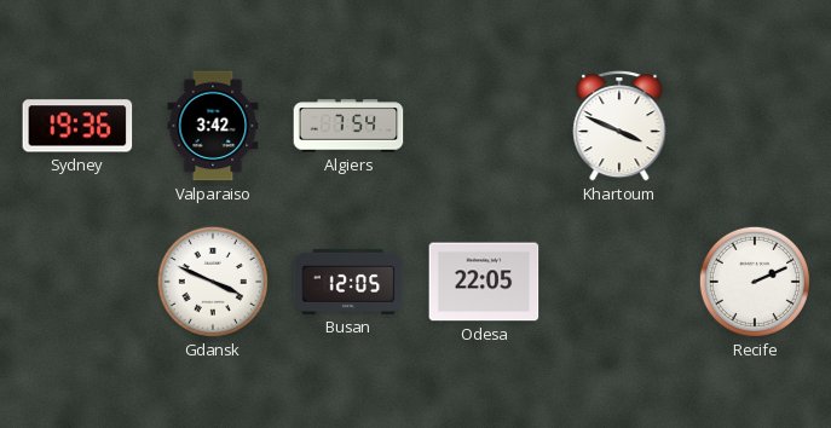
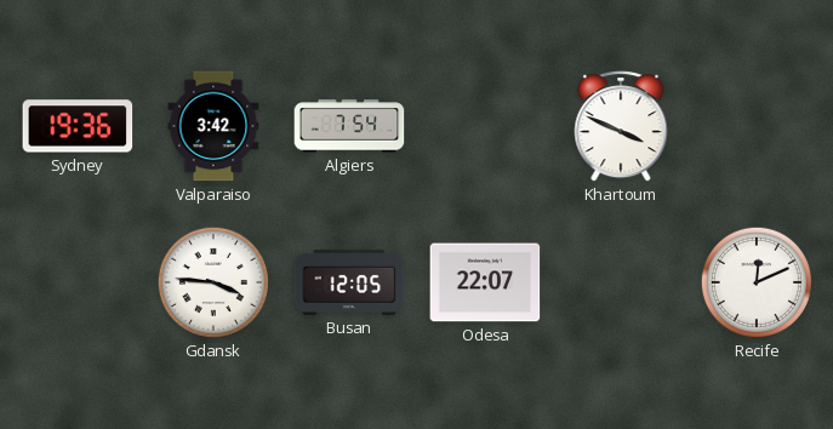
Gdansk: 3:49 -> 3:46 (213, 282)
Odesa: 22:05 -> 22:07 (485, 282)
Recife: 2:11 -> 12:11 (757, 282)
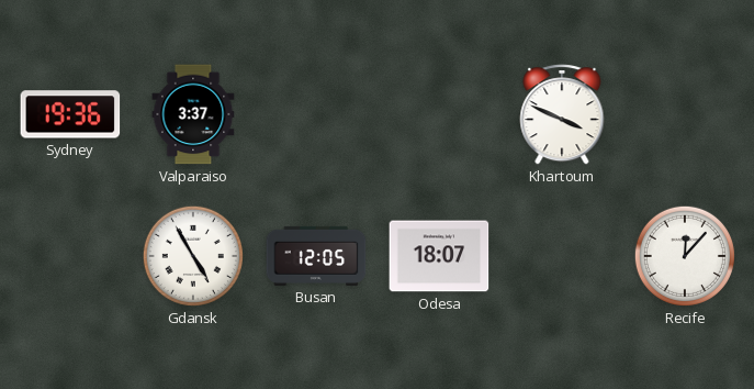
Valparaiso: 3:42 -> 3:37 (193, 114)
Algiers: 7:54 -> none (349, 126)
Gdansk: 3:46 -> 4:55 (193, 256)
Odesa: 22:07 -> 18:07 (439, 256)
Recife: 12:11 -> 12:07 (685, 256)
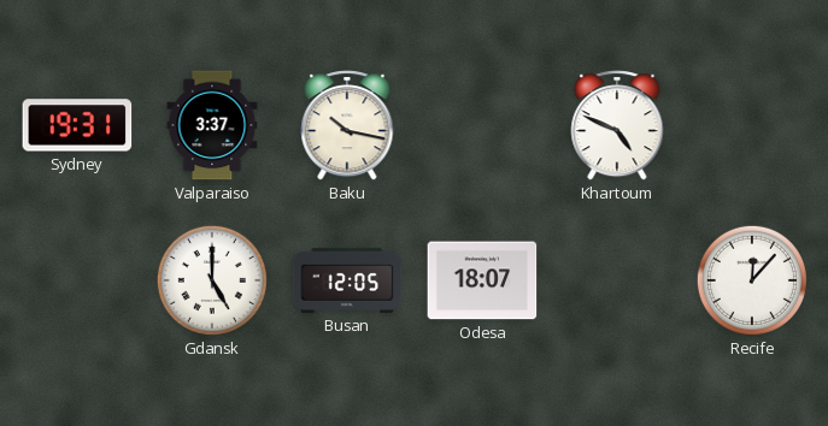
Sydney: 19:36 -> 19:31 (77, 125)
Baku: none -> 10:17 (347, 125)
Khartoum: 3:49 -> 4:49 (617, 125)
Gdansk: 4:55 -> 5:00 (212, 280)
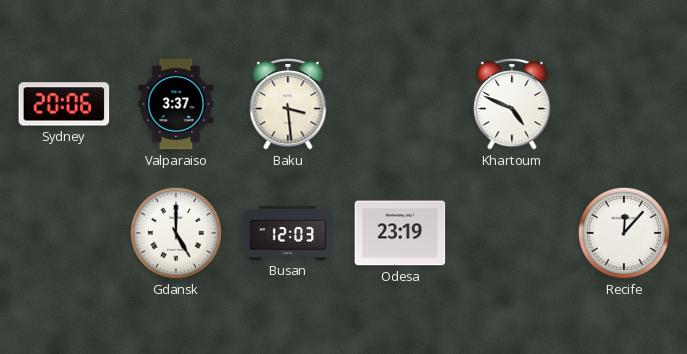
Sydney: 19:31 -> 20:06 (64, 104)
Baku: 10:17 -> 3:29 (288, 104)
Busan: 12:05 -> 12:03 (288, 233)
Odesa: 18:07 -> 23:19 (400, 233)
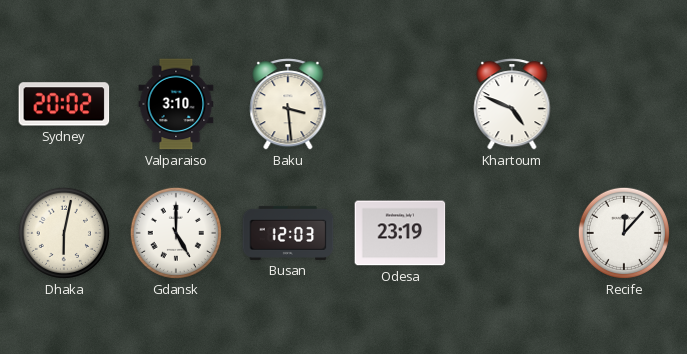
Sydney: 20:06 -> 20:02 (64, 104)
Valparaiso: 3:37 -> 3:10 (176, 104)
Dhaka: none -> 6:02 (64, 233)
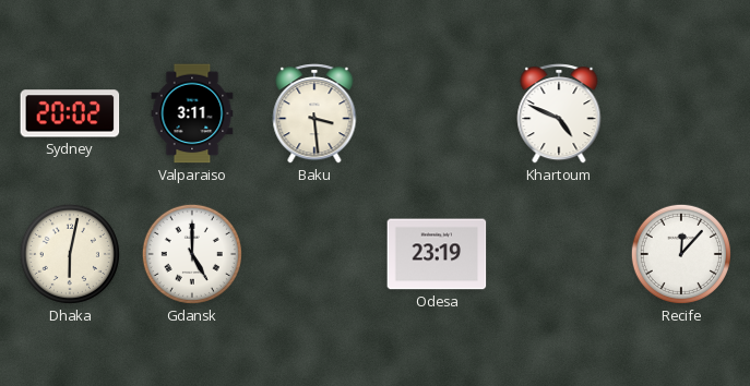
Valparaiso: 3:10 -> 3:11 (192, 113)
Busan: 12:03 -> none (288, 233)
